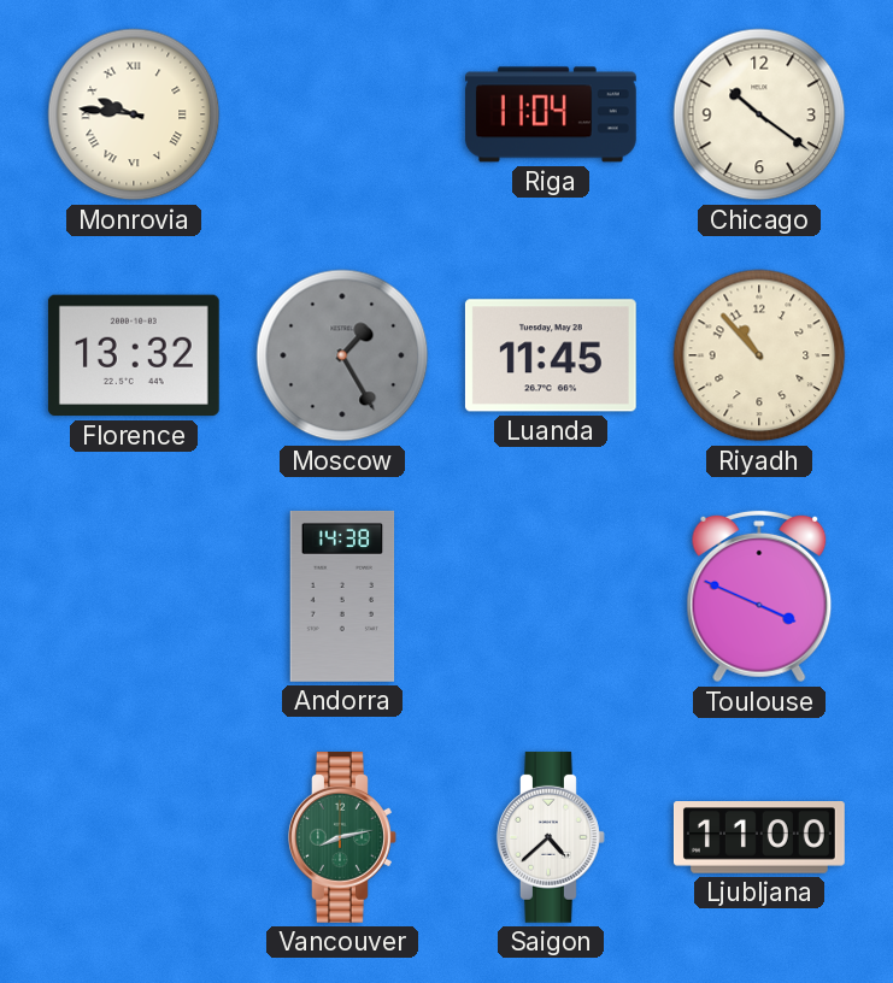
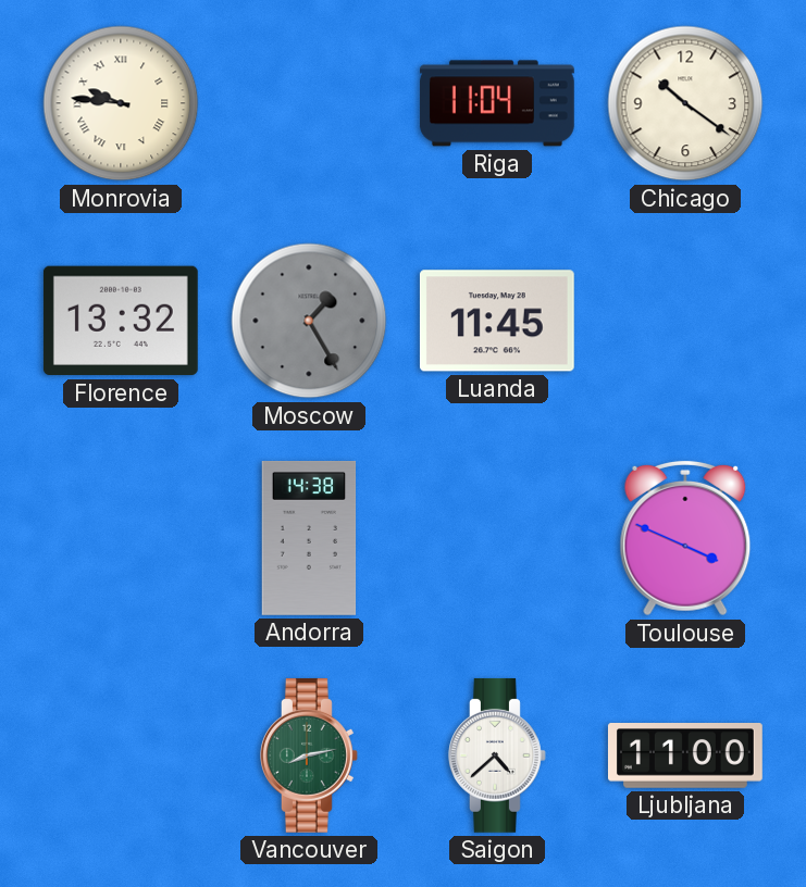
Riyadh: 10:53 -> none (759, 355)
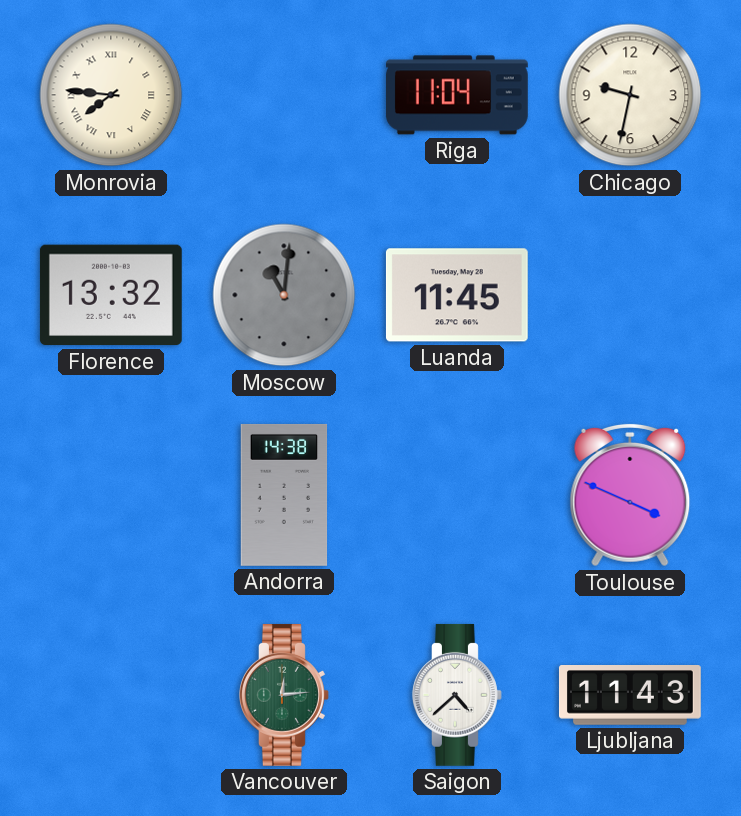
Monrovia: 9:46 -> 7:46 (111, 95)
Chicago: 10:21 -> 9:32 (630, 95)
Moscow: 1:25 -> 11:01 (284, 295)
Vancouver: 8:13 -> 12:14 (284, 695)
Ljubljana: 11:00 -> 11:43 (630, 696)
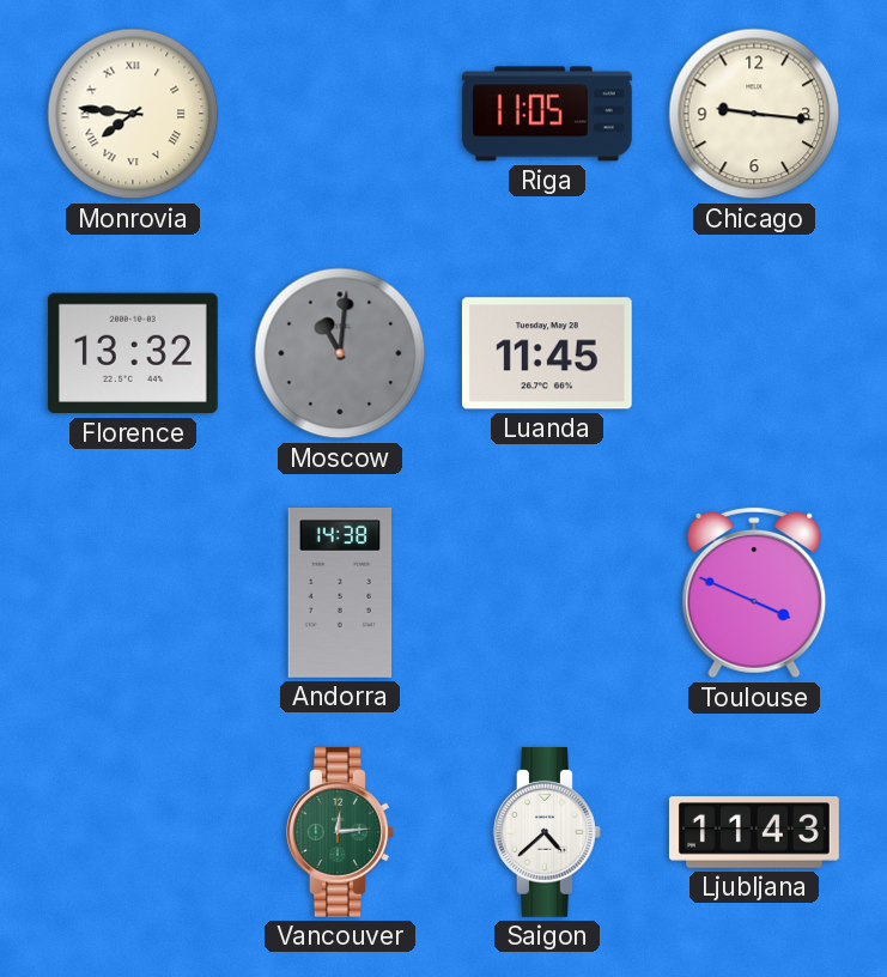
Riga: 11:04 -> 11:05 (547, 114)
Chicago: 9:32 -> 9:16 (754, 114)
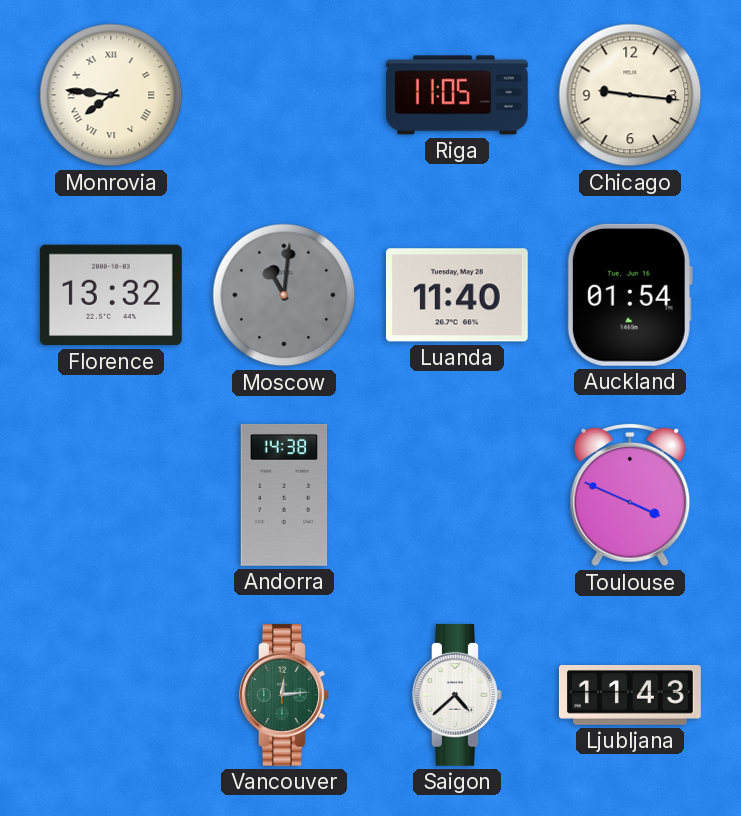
Luanda: 11:45 -> 11:40 (457, 295)
Auckland: none -> 01:54 (630, 295)
